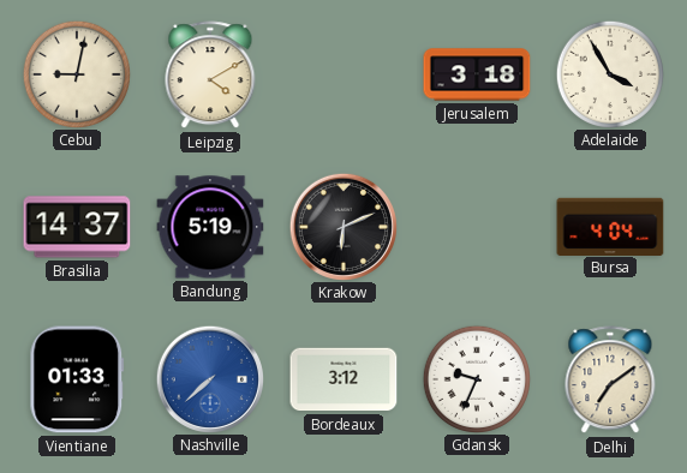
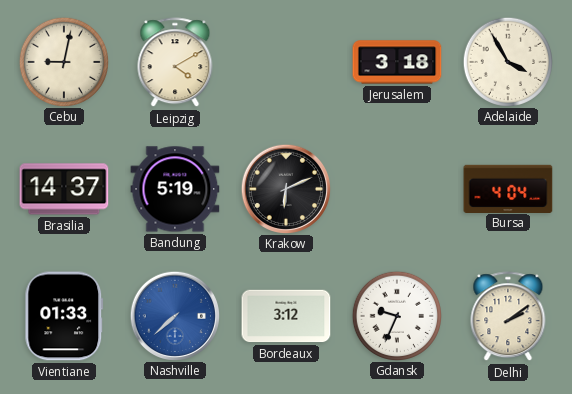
Delhi: 7:09 -> 2:09 (508, 317)
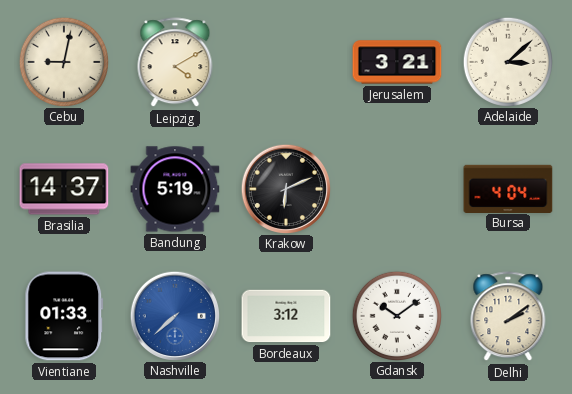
Jerusalem: 3:18 -> 3:21 (397, 62)
Adelaide: 3:55 -> 3:08 (507, 61)
Gdansk: 9:34 -> 10:09 (396, 315)
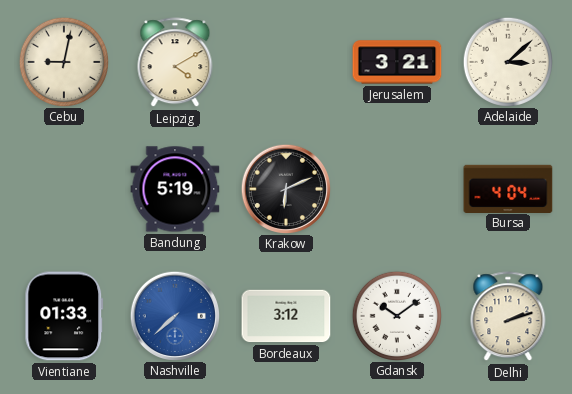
Brasilia: 14:37 -> none (64, 189)
Delhi: 2:09 -> 2:12 (508, 317)
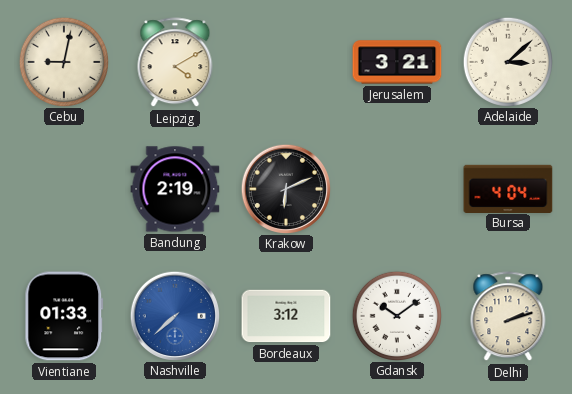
Bandung: 5:19 -> 2:19 (175, 189)
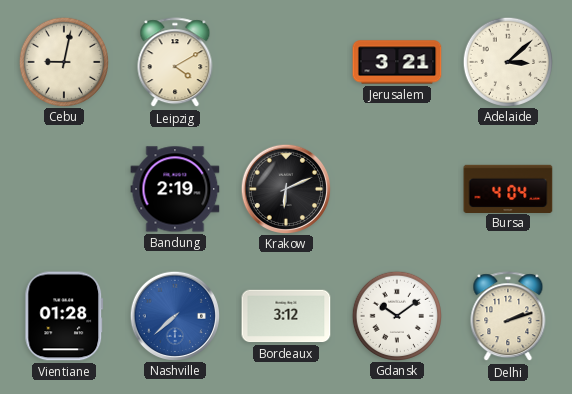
Vientiane: 01:33 -> 01:28 (64, 316)
